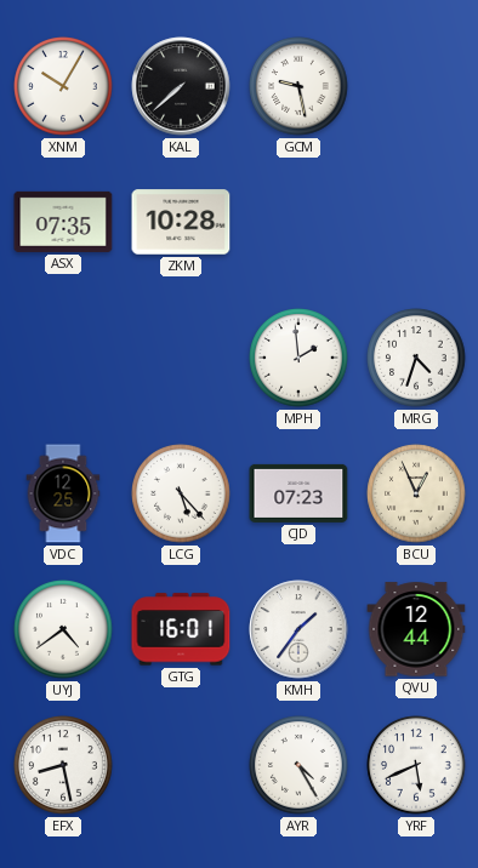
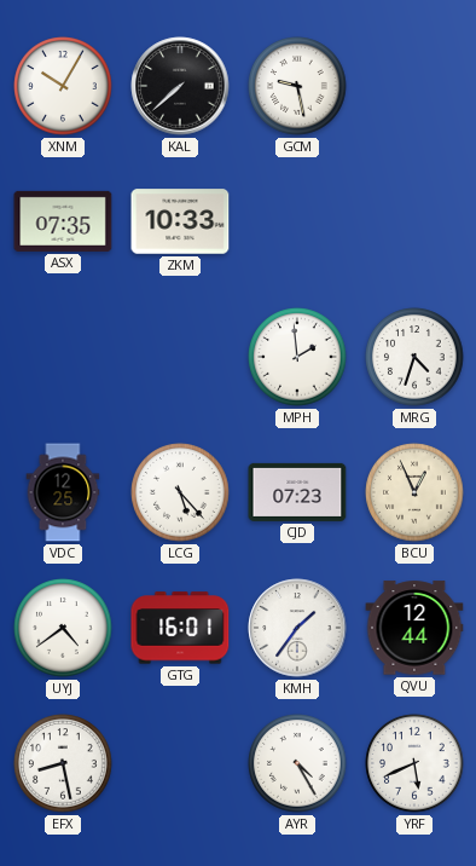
ZKM: 10:28 -> 10:33 (180, 221)
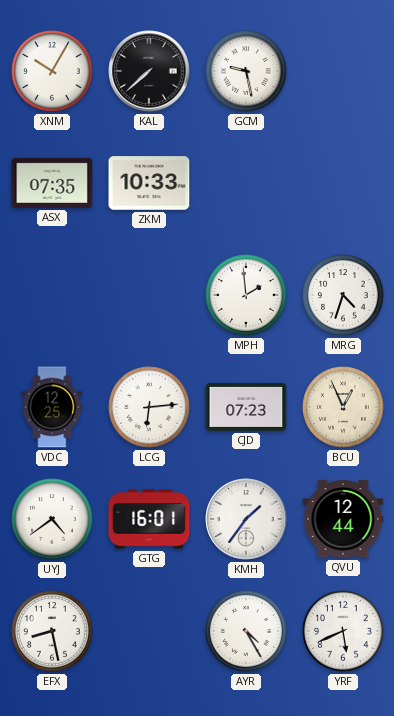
LCG: 5:23 -> 6:14 (149, 407)
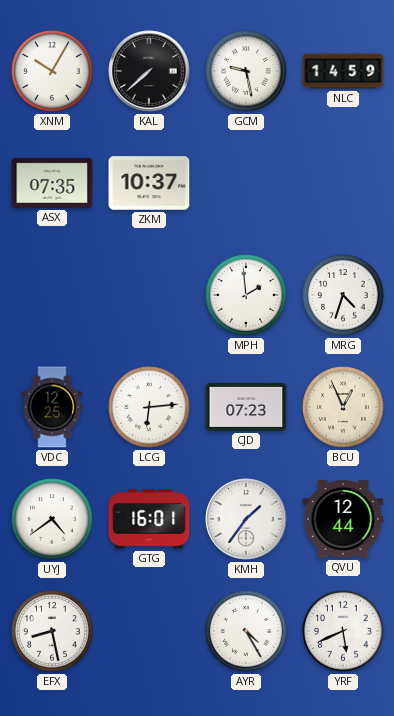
NLC: none -> 14:59 (343, 71)
ZKM: 10:33 -> 10:37 (149, 183)
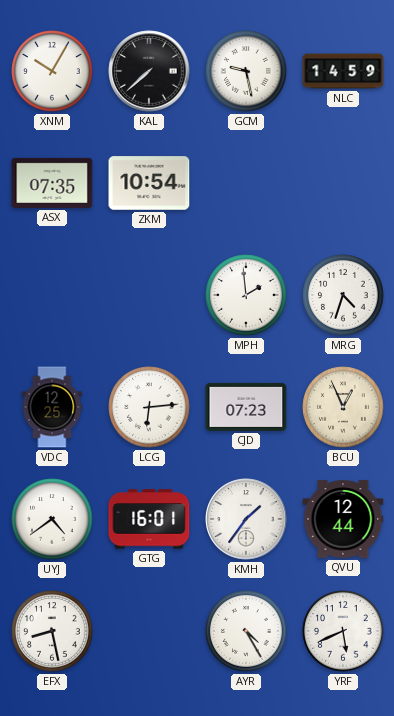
ZKM: 10:37 -> 10:54 (149, 183)
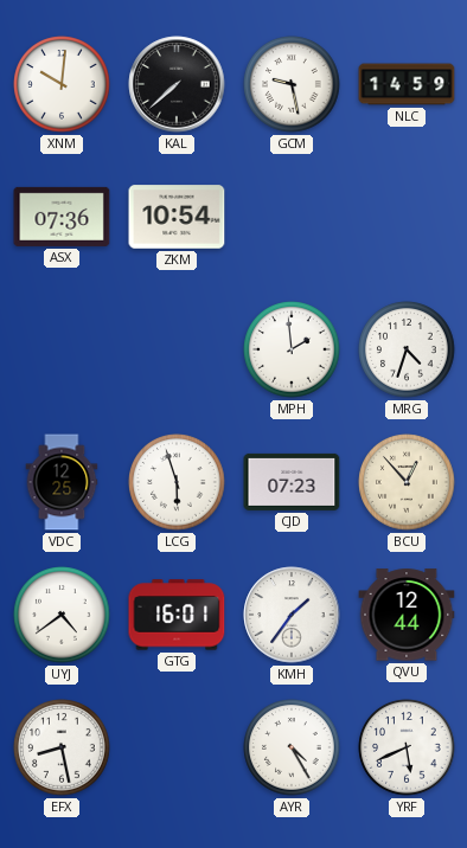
XNM: 10:05 -> 10:01 (62, 84)
ASX: 07:35 -> 07:36 (62, 217)
LCG: 6:14 -> 5:57 (177, 482)
BCU: 12:56 -> 12:53 (407, 482)
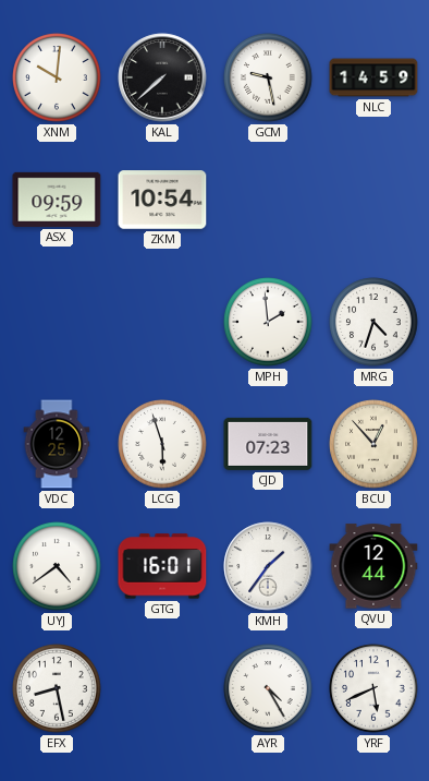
ASX: 07:36 -> 09:59 (57, 200)
